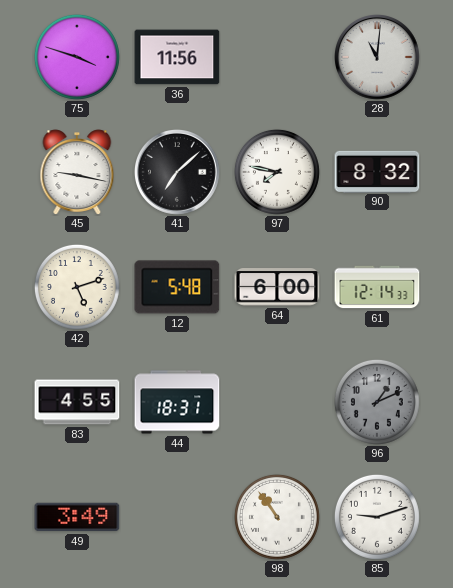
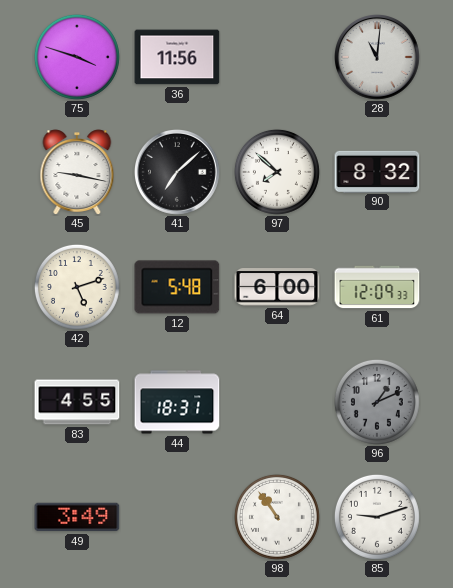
97: 7:47 -> 7:52 (277, 172)
61: 12:14 -> 12:09 (377, 287)
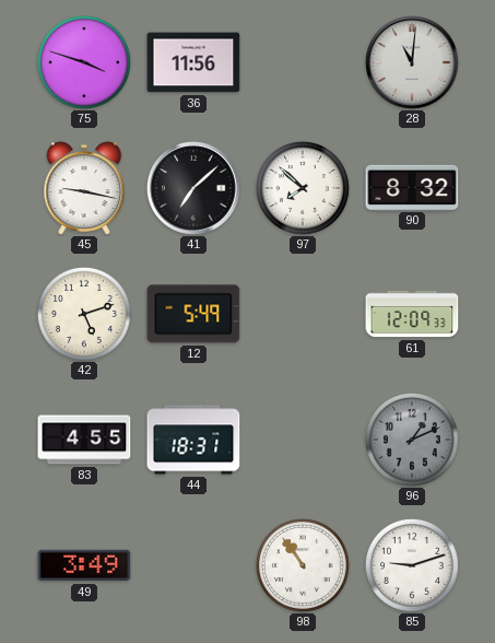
12: 5:48 -> 5:49 (193, 314)
64: 6:00 -> none (277, 287)
